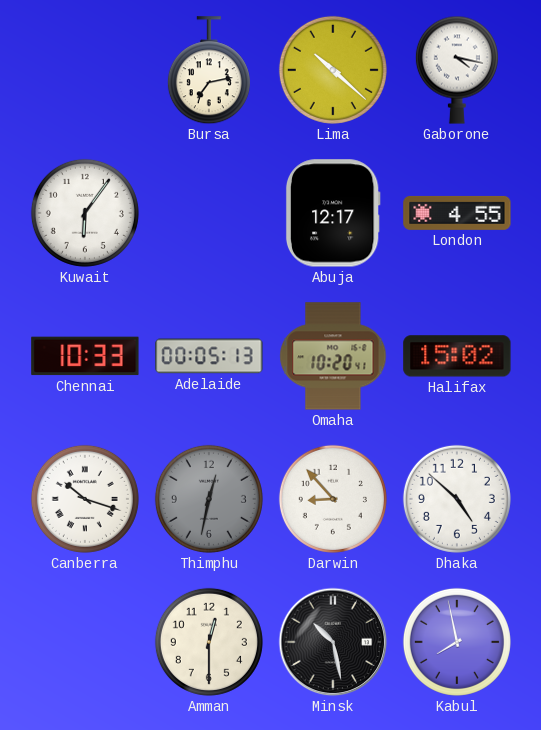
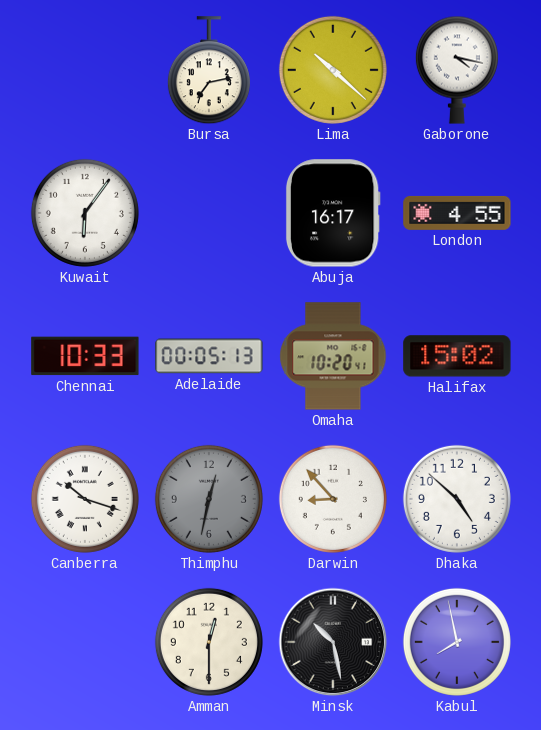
Abuja: 12:17 -> 16:17 (333, 213)
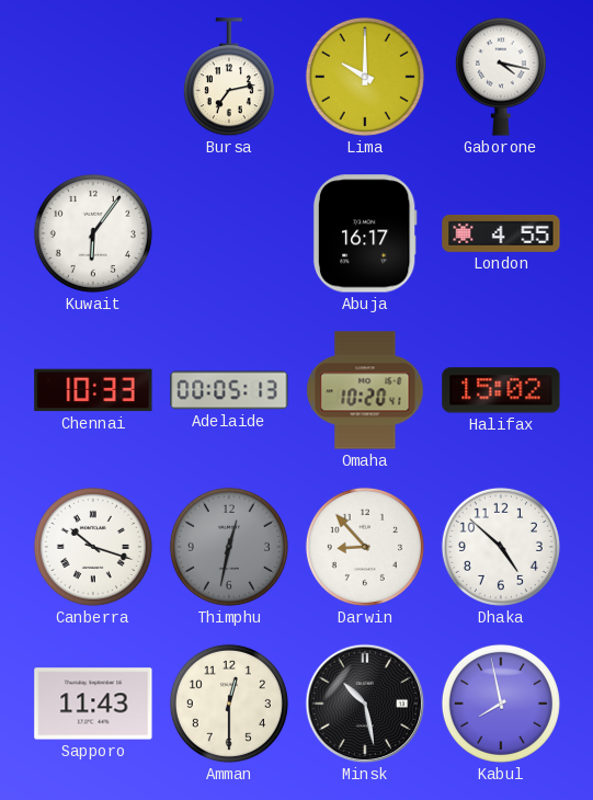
Lima: 10:22 -> 10:00 (365, 77)
Sapporo: none -> 11:43 (93, 704)
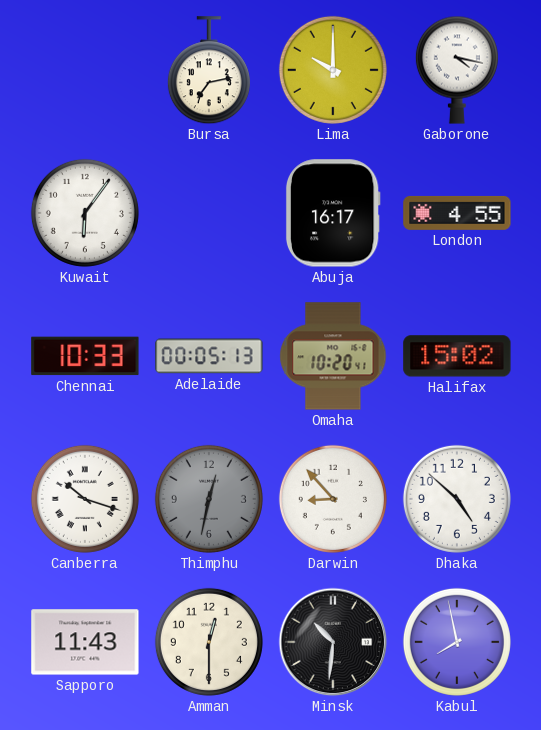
Minsk: 10:28 -> 10:31 (333, 642)
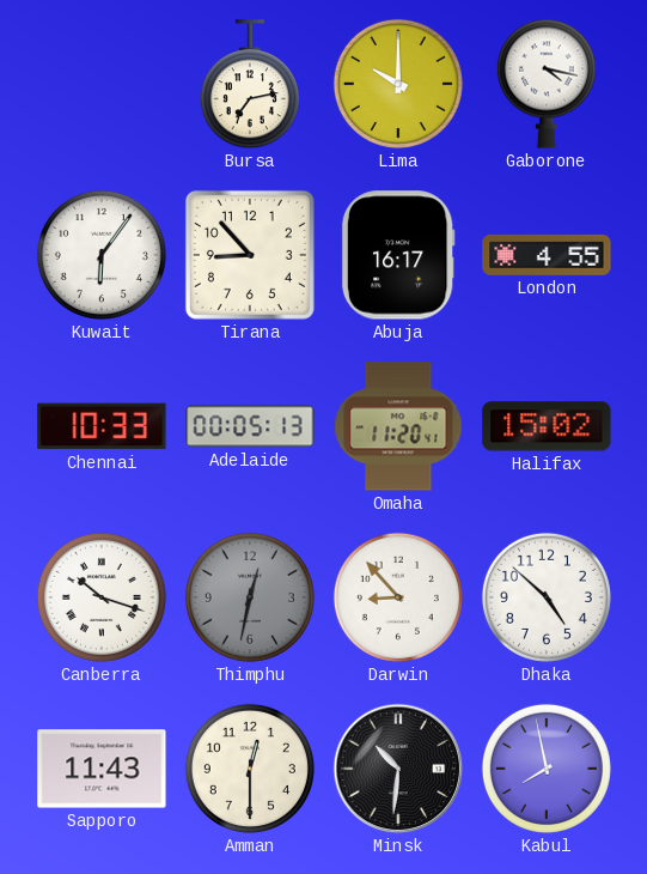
Tirana: none -> 8:53 (250, 255)
Omaha: 10:20 -> 11:20 (398, 426)
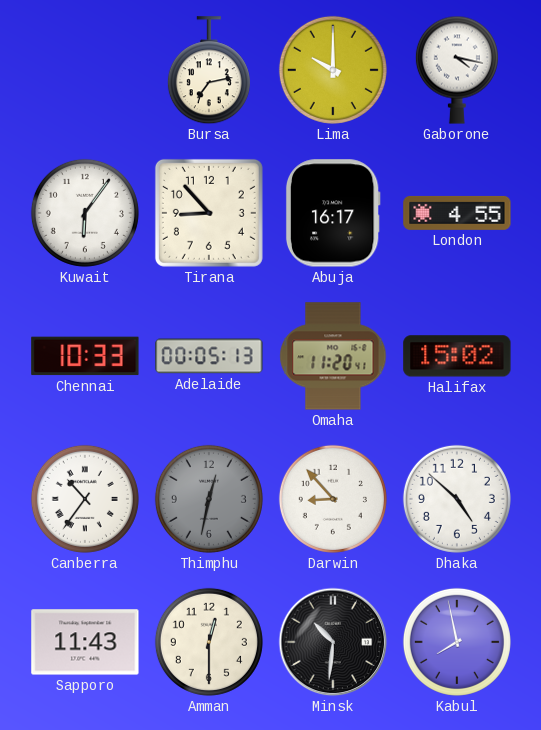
Canberra: 10:18 -> 10:36 (85, 499)
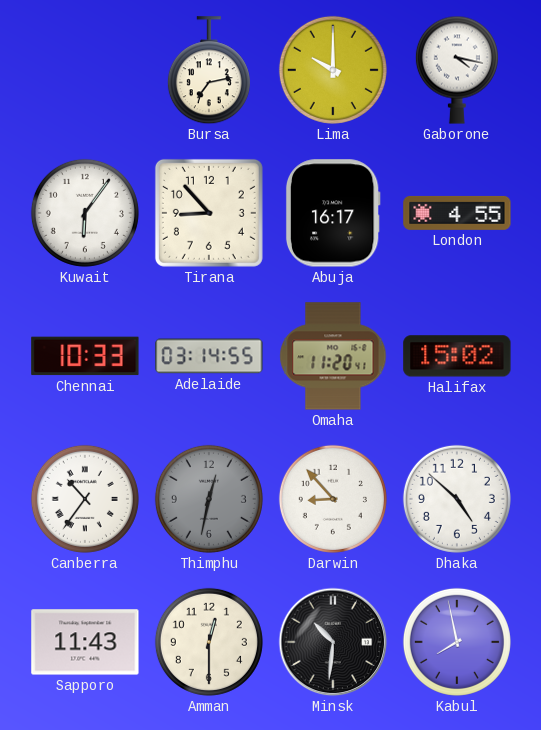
Adelaide: 00:05 -> 03:14 (209, 356)
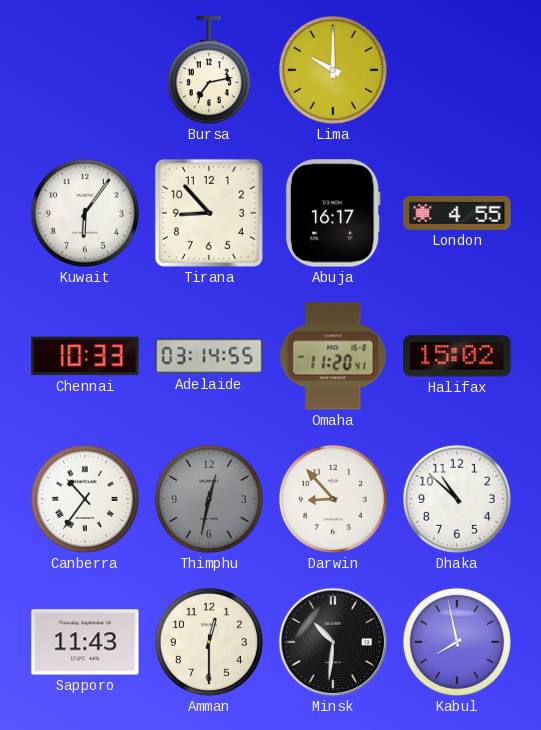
Gaborone: 4:17 -> none (457, 70)
Dhaka: 4:52 -> 10:52 (457, 499)
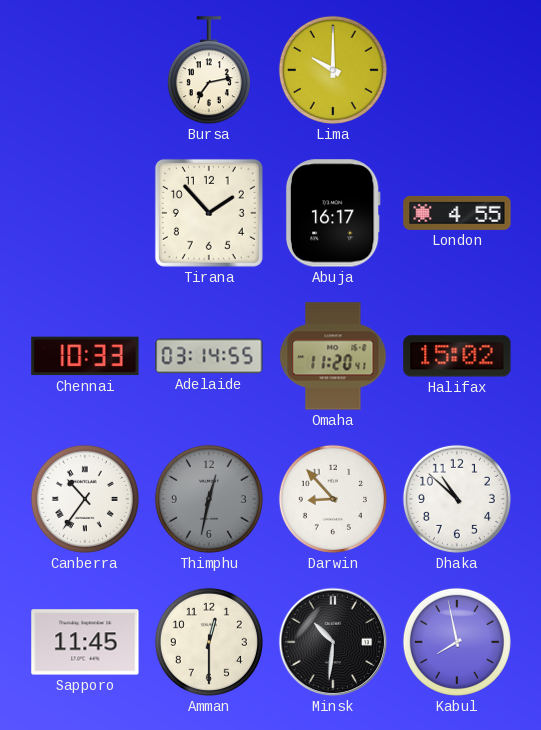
Kuwait: 6:06 -> none (85, 213)
Tirana: 8:53 -> 1:53 (209, 213)
Sapporo: 11:43 -> 11:45 (85, 642)
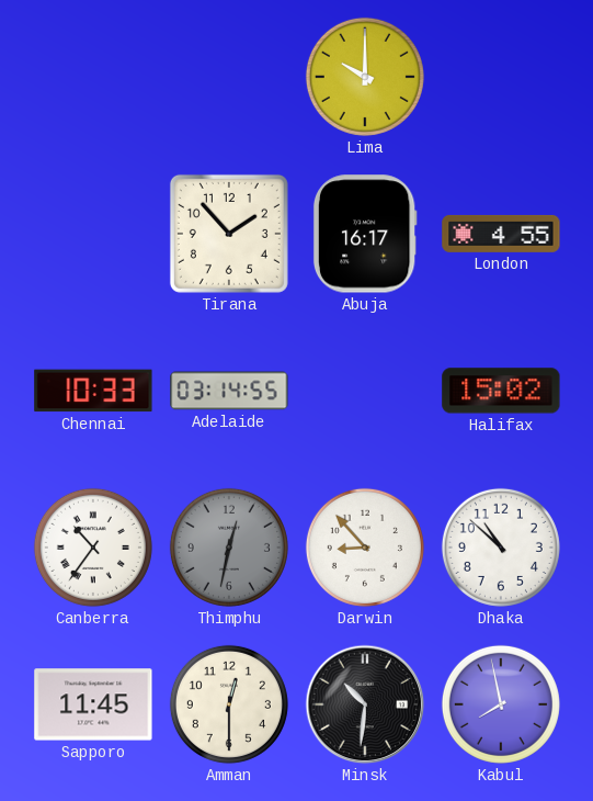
Bursa: 7:13 -> none (209, 71)
Omaha: 11:20 -> none (333, 356)
